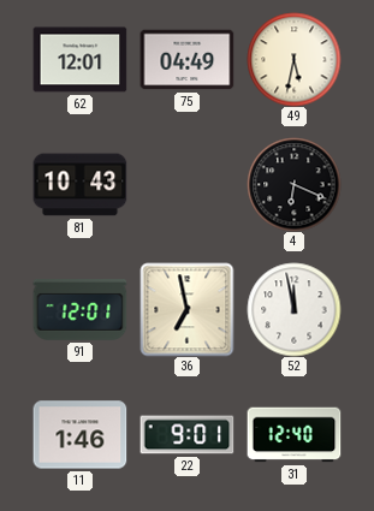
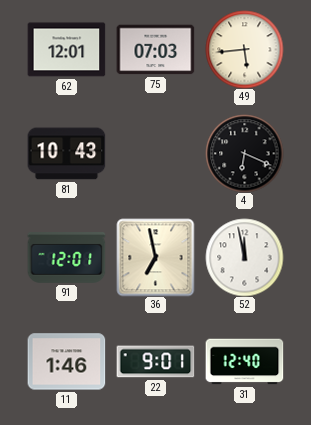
75: 04:49 -> 07:03 (155, 50)
49: 5:32 -> 5:44 (244, 49)
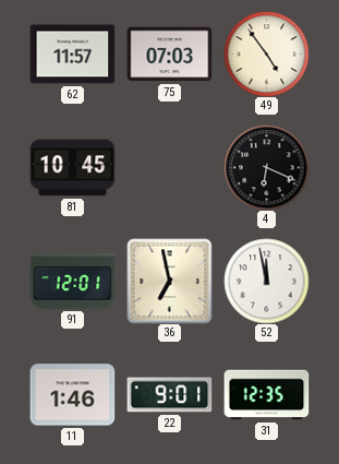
62: 12:01 -> 11:57 (72, 55)
49: 5:44 -> 4:54 (266, 53)
81: 10:43 -> 10:45 (72, 168)
31: 12:40 -> 12:35 (266, 395)
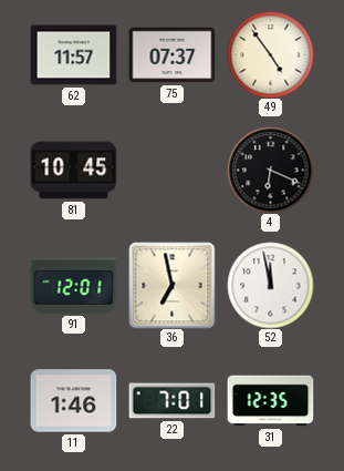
75: 07:03 -> 07:37 (171, 55)
22: 9:01 -> 7:01 (171, 401)
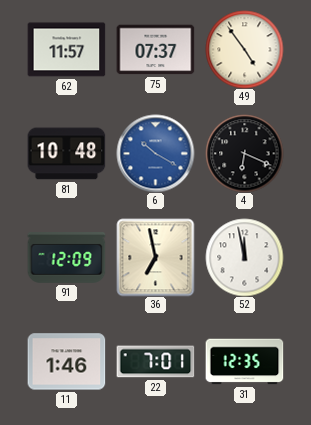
81: 10:45 -> 10:48 (66, 154)
6: none -> 10:20 (155, 153)
91: 12:01 -> 12:09 (66, 258)
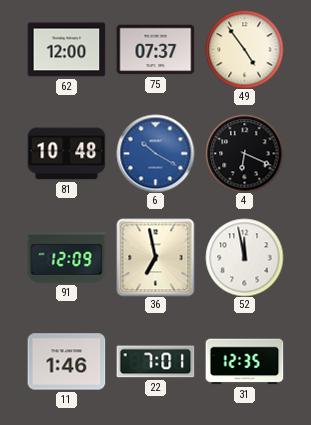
62: 11:57 -> 12:00 (66, 50)
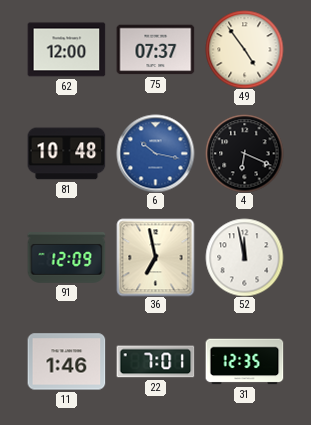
6: 10:20 -> 10:17 (155, 153)
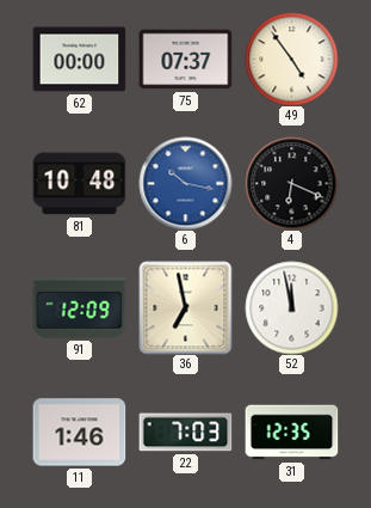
62: 12:00 -> 00:00 (79, 60)
22: 7:01 -> 7:03 (185, 433)
